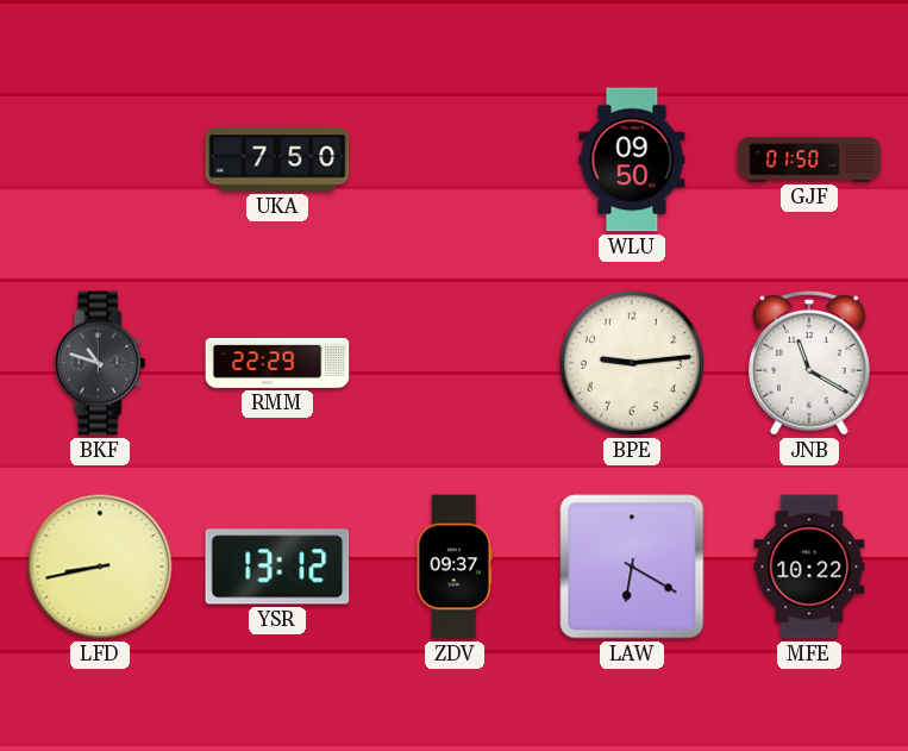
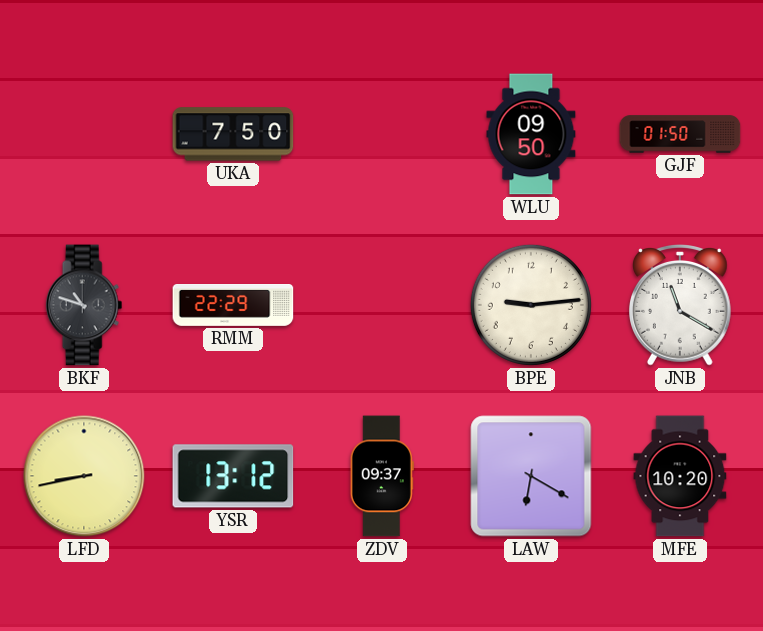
MFE: 10:22 -> 10:20 (680, 476)
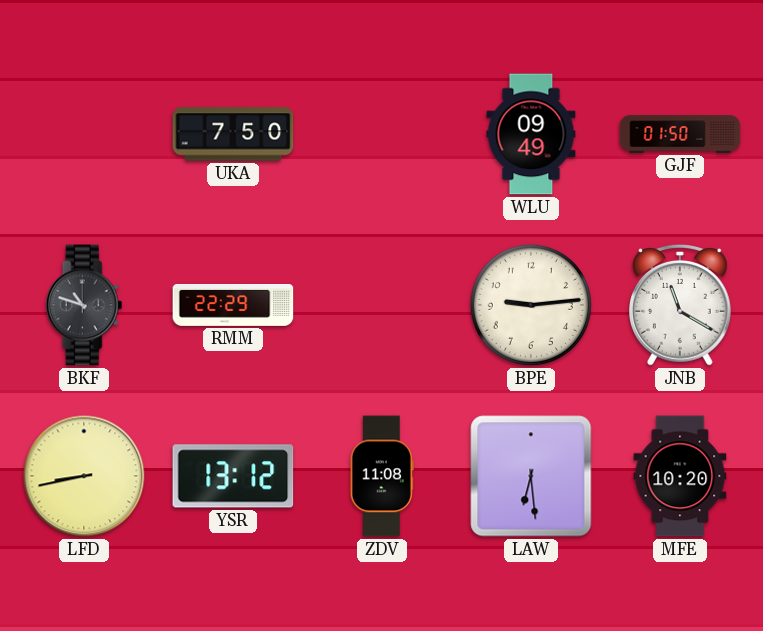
WLU: 09:50 -> 09:49 (531, 134)
ZDV: 09:37 -> 11:08 (382, 476)
LAW: 6:20 -> 6:29 (531, 476)
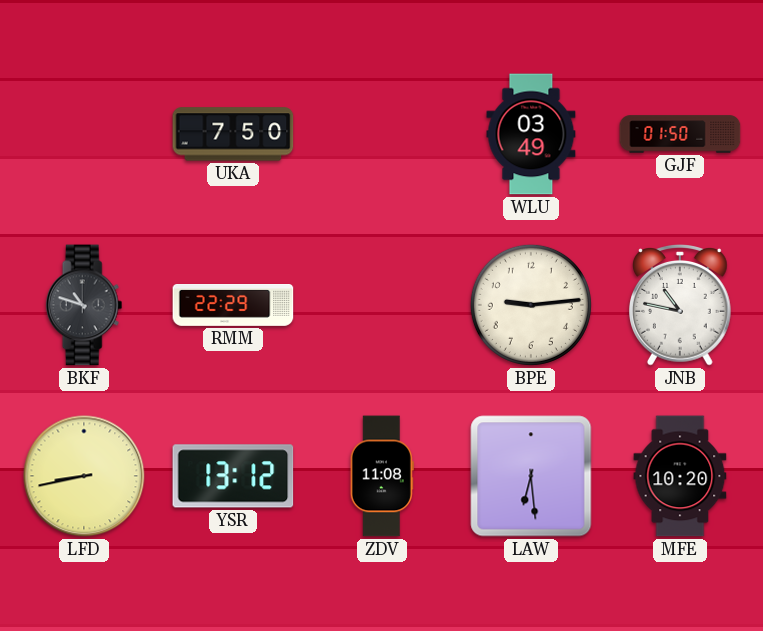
WLU: 09:49 -> 03:49 (531, 134)
JNB: 11:20 -> 10:47 (681, 305)
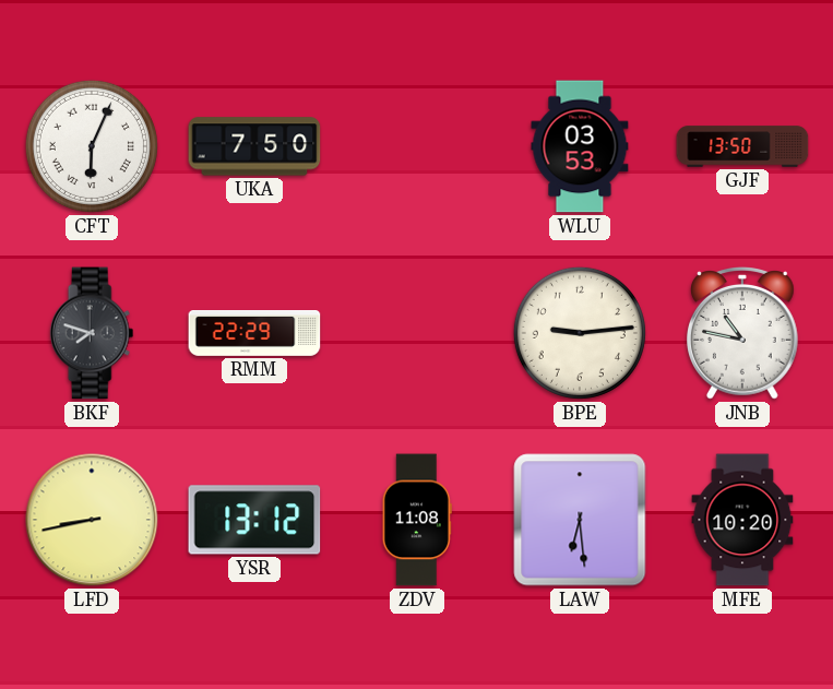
CFT: none -> 6:04 (92, 146)
WLU: 03:49 -> 03:53 (580, 146)
GJF: 01:50 -> 13:50 (742, 146)
BKF: 10:48 -> 7:48 (92, 333)
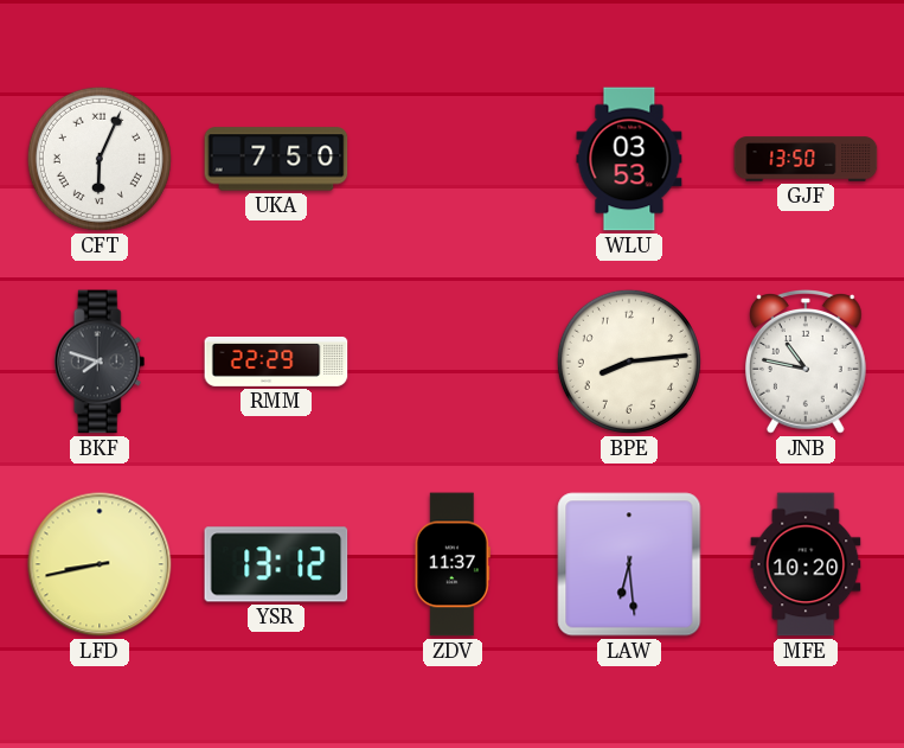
BPE: 9:14 -> 8:14 (629, 362)
ZDV: 11:08 -> 11:37 (453, 564)
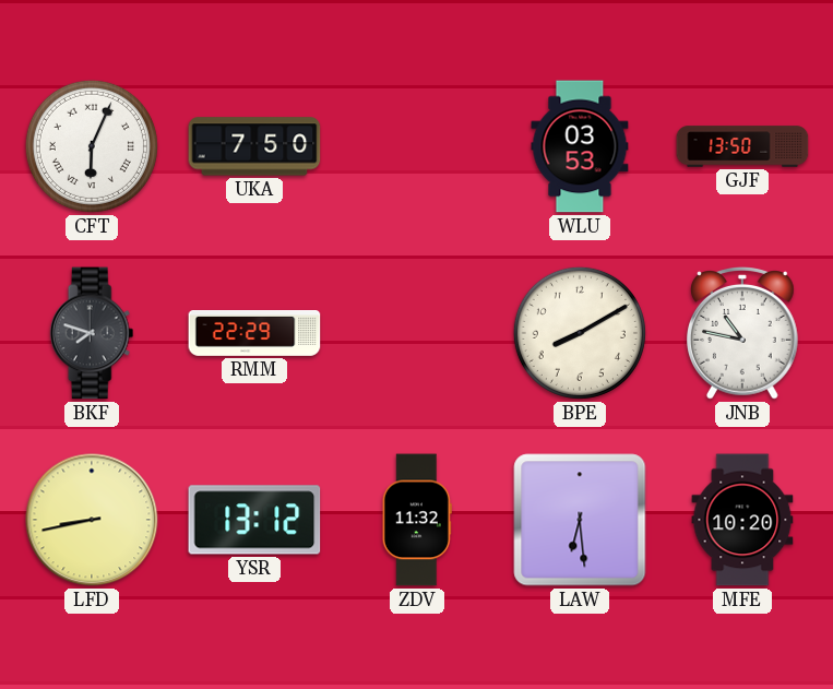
BPE: 8:14 -> 8:10 (580, 333)
ZDV: 11:37 -> 11:32 (417, 520)
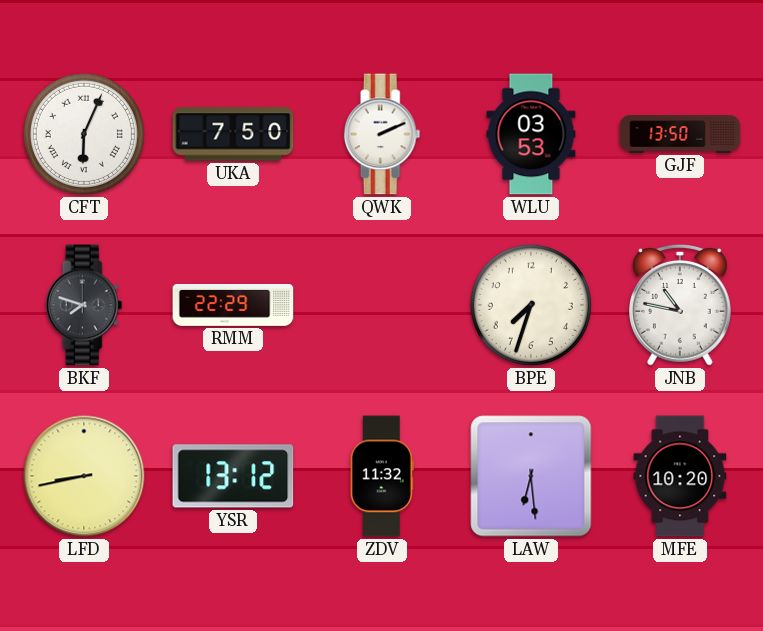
QWK: none -> 2:11 (382, 134)
BPE: 8:10 -> 7:33 (531, 305)
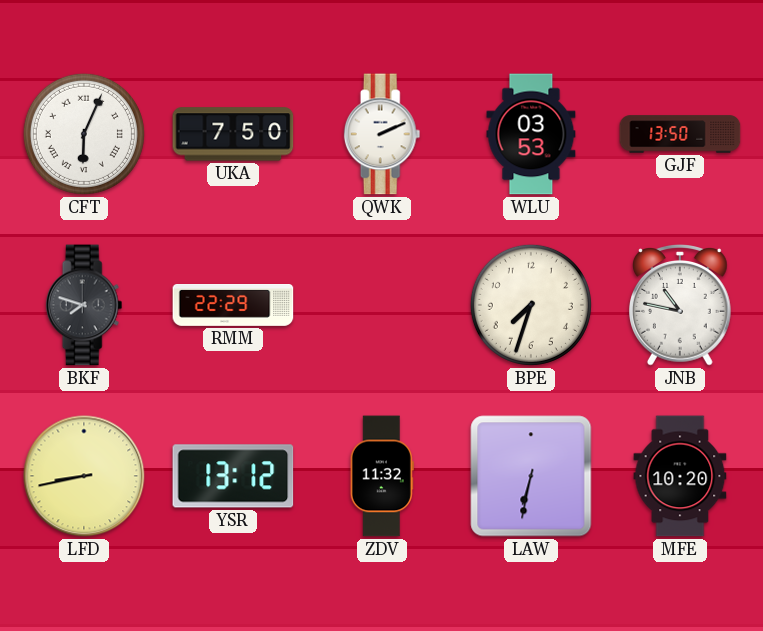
LAW: 6:29 -> 6:32 (531, 476)
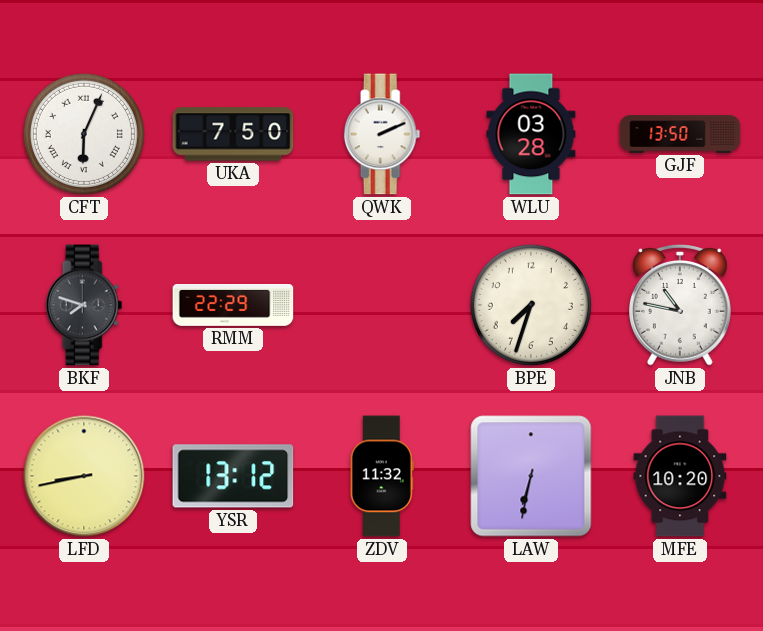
WLU: 03:53 -> 03:28 (531, 134)
